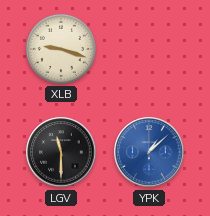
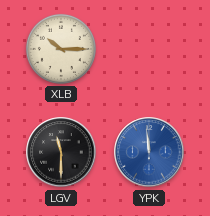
XLB: 9:18 -> 10:15 (61, 49)
YPK: 1:08 -> 11:59 (149, 152)
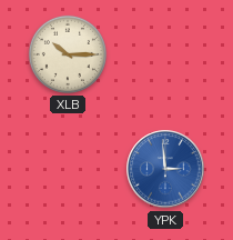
LGV: 11:30 -> none (61, 152)
YPK: 11:59 -> 2:59 (165, 169)
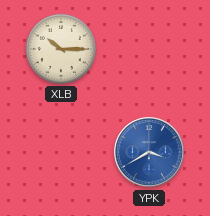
YPK: 2:59 -> 3:40 (149, 152)
